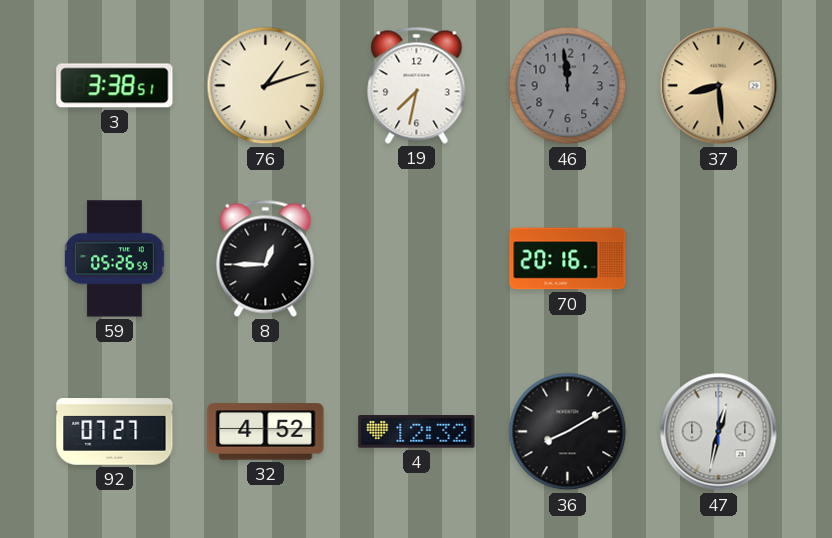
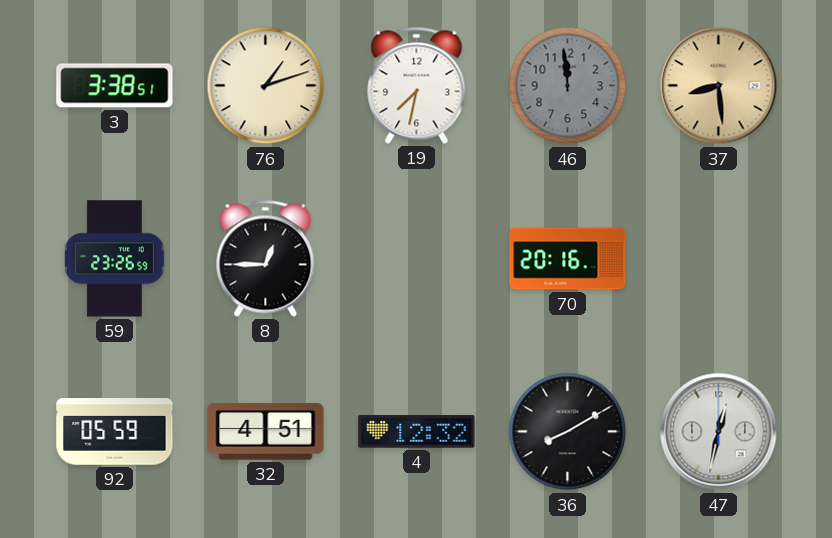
59: 05:26 -> 23:26 (115, 259)
92: 07:27 -> 05:59 (115, 432)
32: 4:52 -> 4:51 (266, 432)
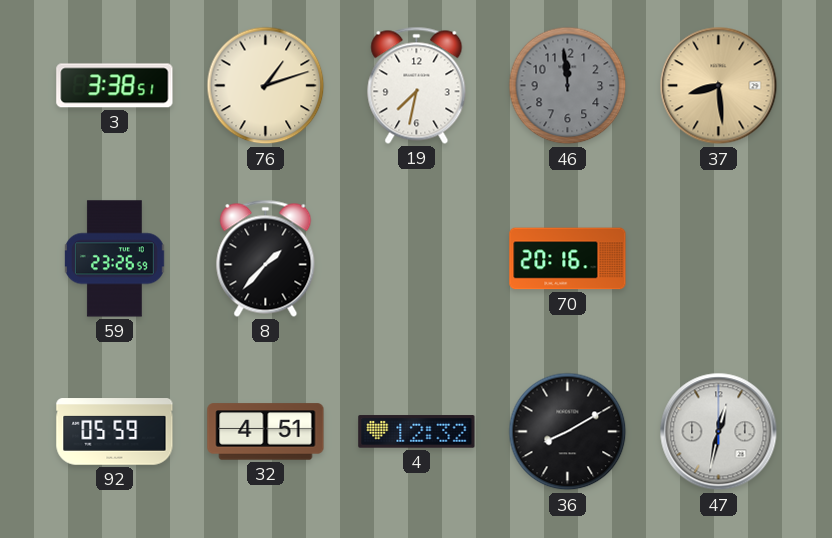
8: 12:45 -> 1:37 (266, 258)
